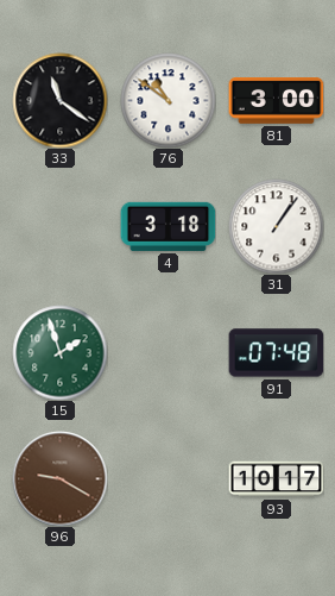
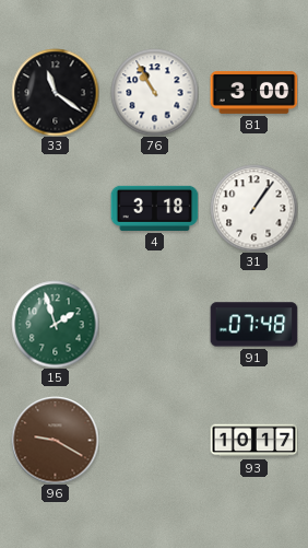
76: 10:51 -> 10:55 (154, 92)
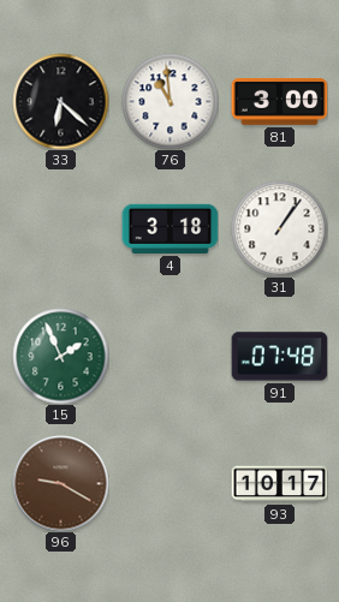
33: 11:21 -> 6:22 (60, 101)
76: 10:55 -> 10:59 (169, 101)
15: 1:57 -> 1:56 (60, 356)
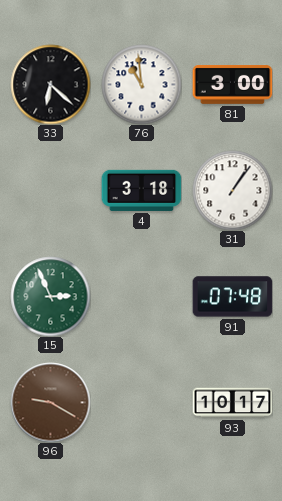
15: 1:56 -> 2:56 (50, 296)
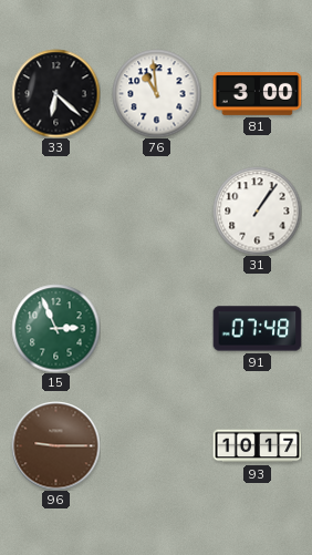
4: 3:18 -> none (141, 190)
96: 9:20 -> 9:15 (55, 445)
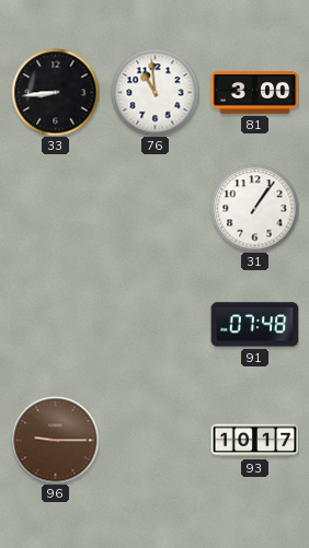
33: 6:22 -> 8:44 (55, 92)
15: 2:56 -> none (55, 328)
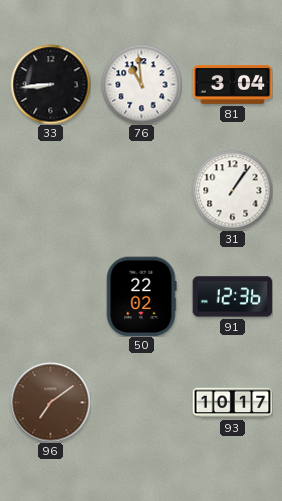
81: 3:00 -> 3:04 (232, 85)
50: none -> 22:02 (141, 296)
91: 07:48 -> 12:36 (232, 297)
96: 9:15 -> 7:09 (50, 402)
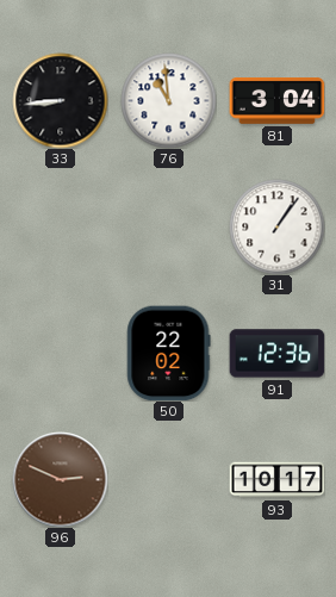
96: 7:09 -> 2:49 (60, 479)
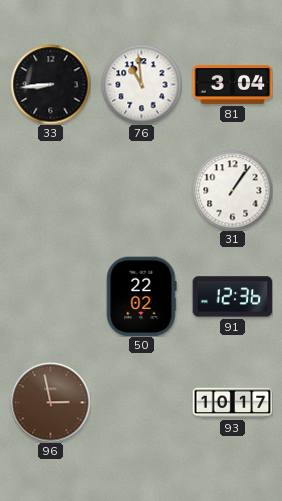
96: 2:49 -> 2:58 (50, 402)
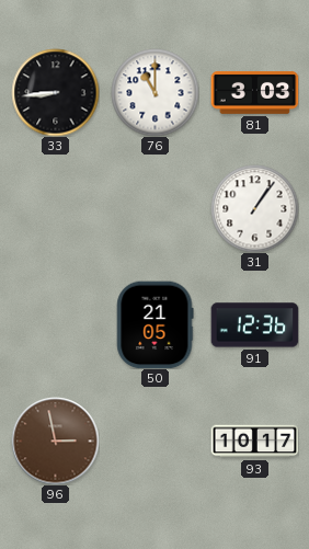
76: 10:59 -> 11:00 (154, 92)
81: 3:04 -> 3:03 (254, 93)
50: 22:02 -> 21:05 (154, 324)
